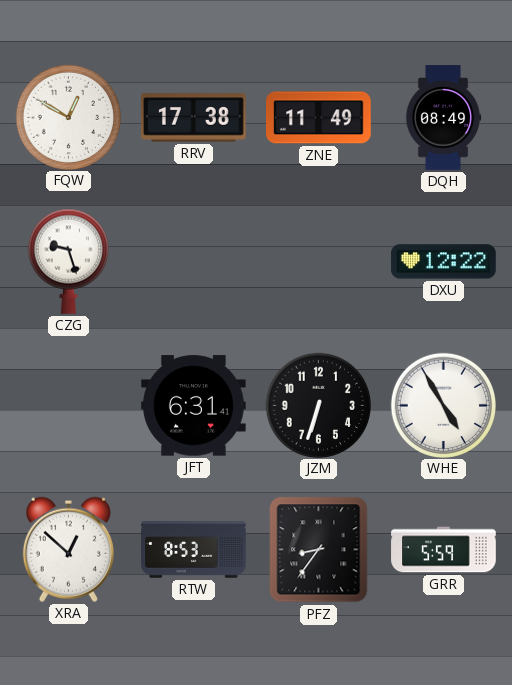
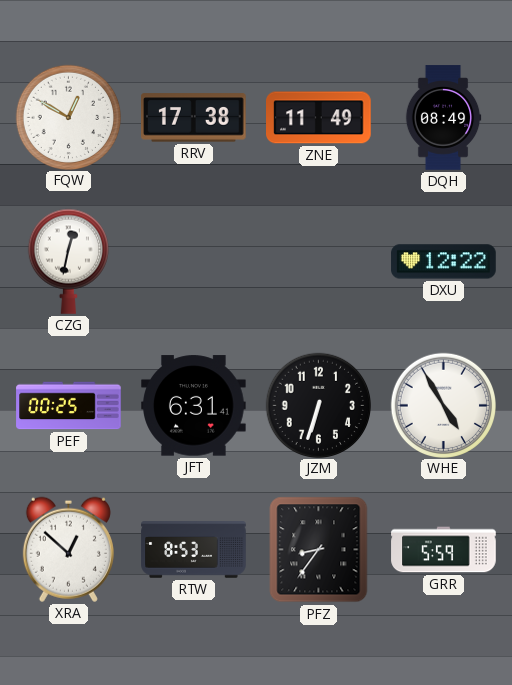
CZG: 9:27 -> 12:32 (68, 261)
PEF: none -> 00:25 (69, 406)
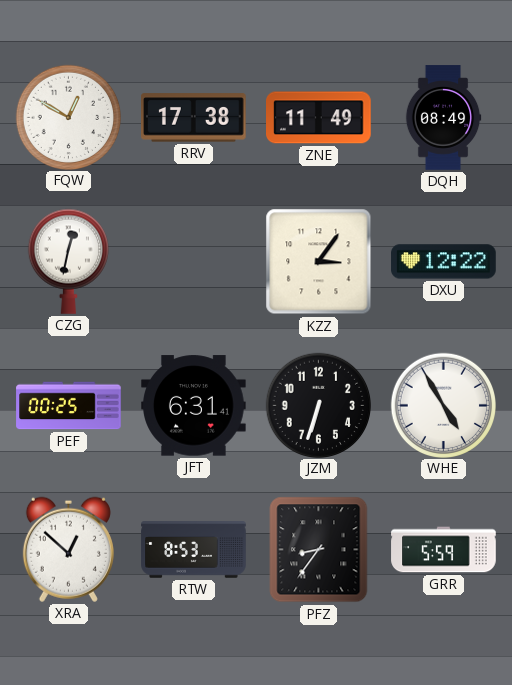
KZZ: none -> 3:06 (319, 262)
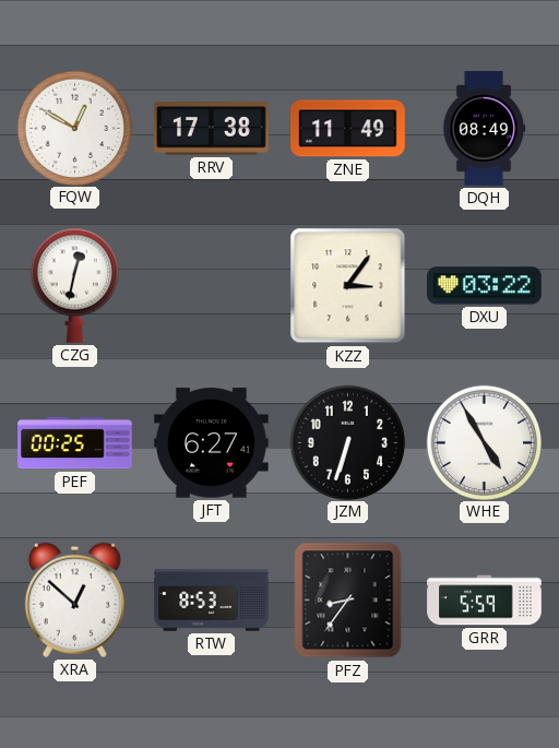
DXU: 12:22 -> 03:22 (485, 286)
JFT: 6:31 -> 6:27 (212, 443)
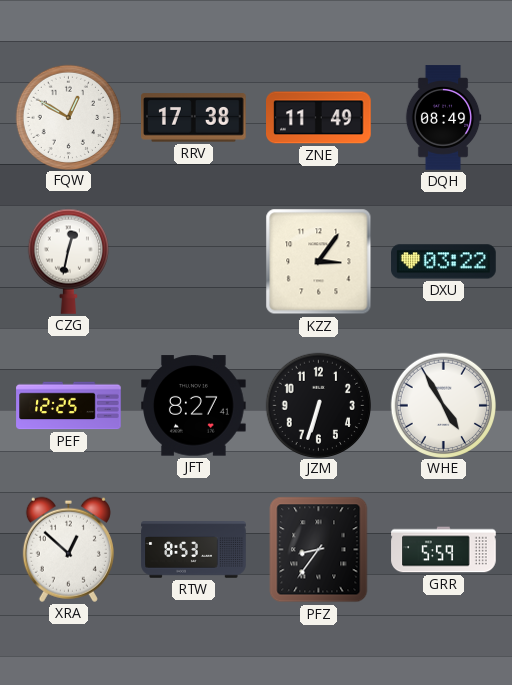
PEF: 00:25 -> 12:25 (69, 406)
JFT: 6:27 -> 8:27 (194, 406)
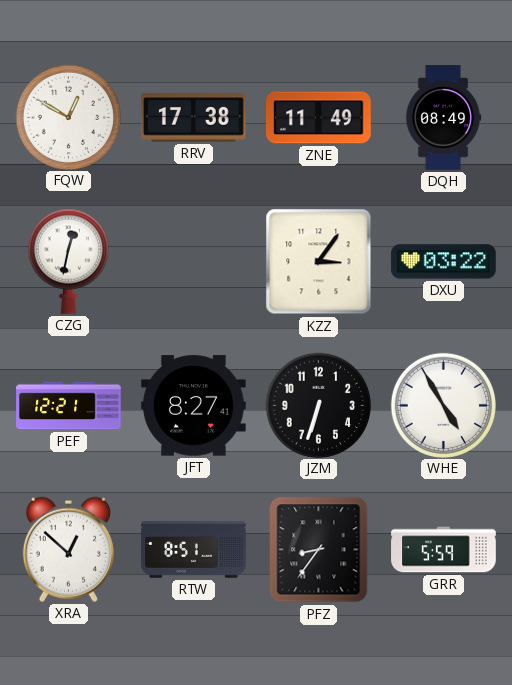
PEF: 12:25 -> 12:21 (69, 406)
RTW: 8:53 -> 8:51 (194, 550)
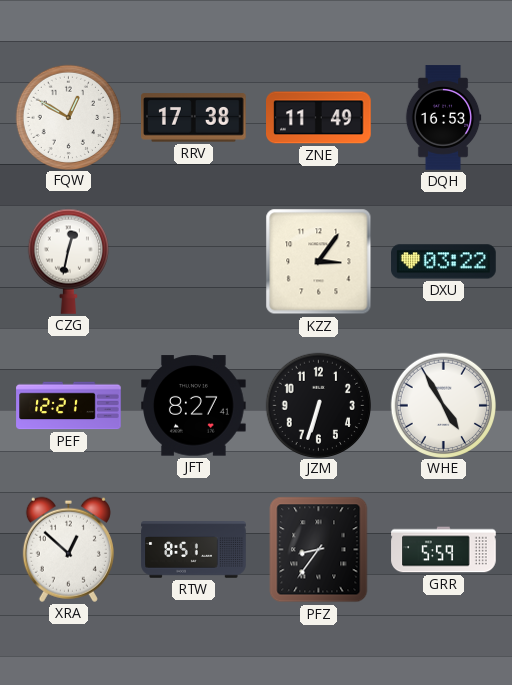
DQH: 08:49 -> 16:53 (443, 118)
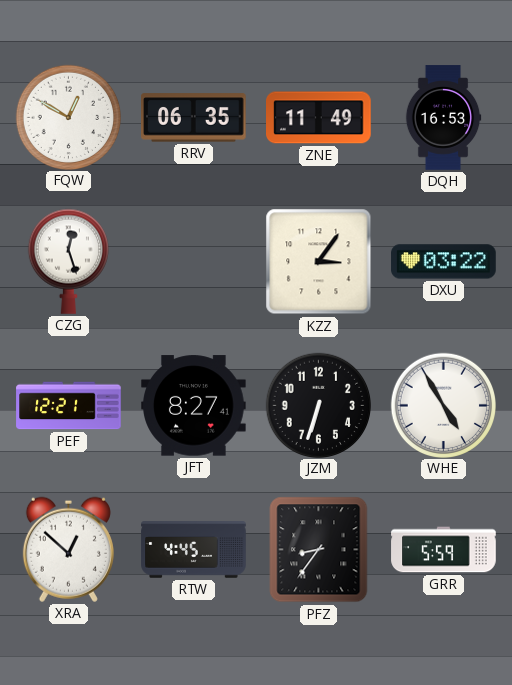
RRV: 17:38 -> 06:35 (194, 118)
CZG: 12:32 -> 12:27 (68, 261)
RTW: 8:51 -> 4:45 (194, 550)
